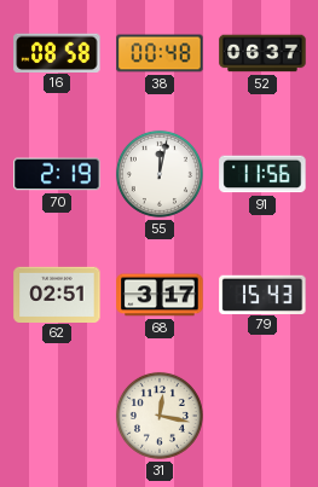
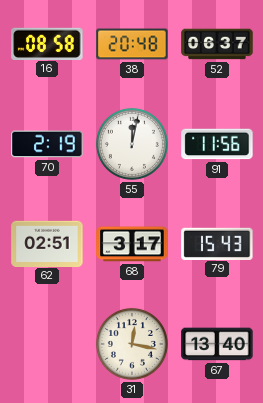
38: 00:48 -> 20:48 (132, 44)
67: none -> 13:40 (217, 344)
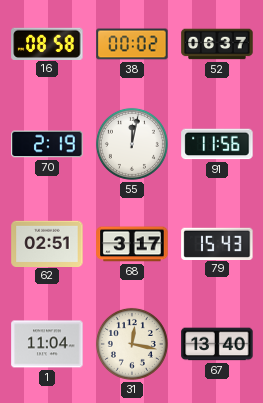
38: 20:48 -> 00:02 (132, 44)
1: none -> 11:04 (47, 344)
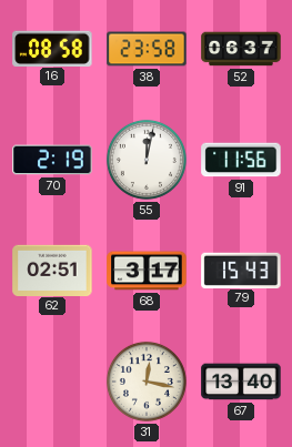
38: 00:02 -> 23:58 (147, 49)
1: 11:04 -> none (47, 344)
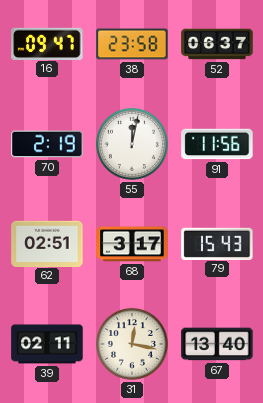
16: 08:58 -> 09:47 (47, 43)
39: none -> 02:11 (47, 344)
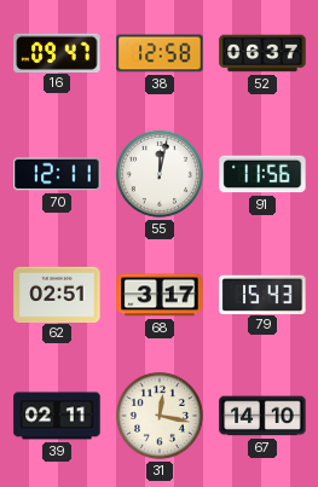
38: 23:58 -> 12:58 (160, 53)
70: 2:19 -> 12:11 (57, 174)
67: 13:40 -> 14:10 (262, 416)
